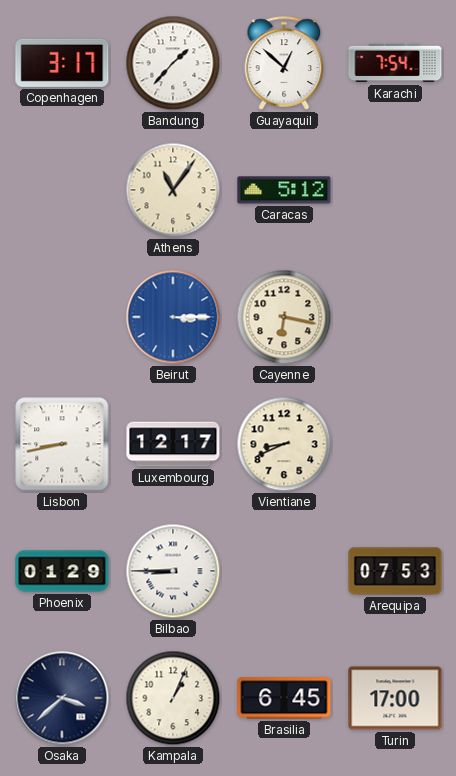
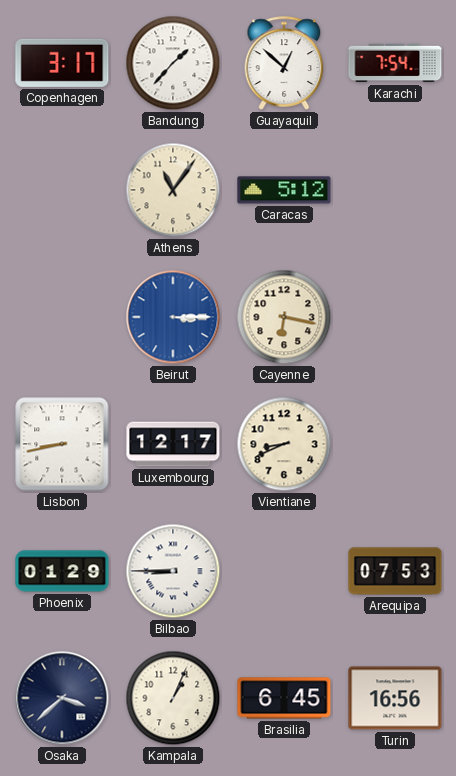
Turin: 17:00 -> 16:56 (395, 698)
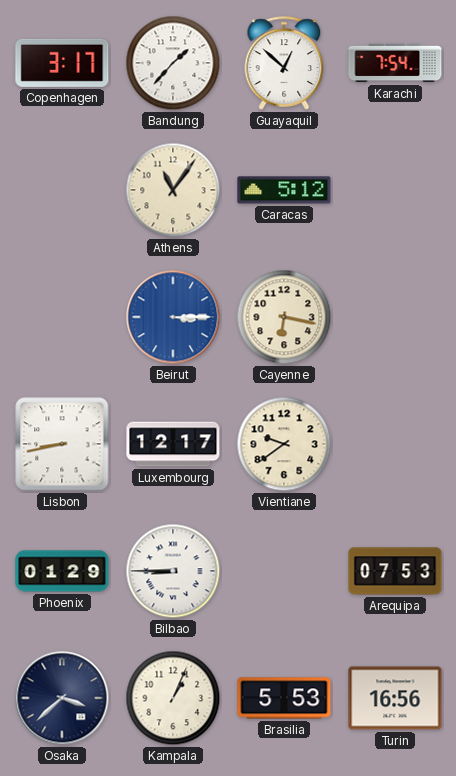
Vientiane: 8:41 -> 9:39 (284, 444)
Brasilia: 6:45 -> 5:53 (284, 698)
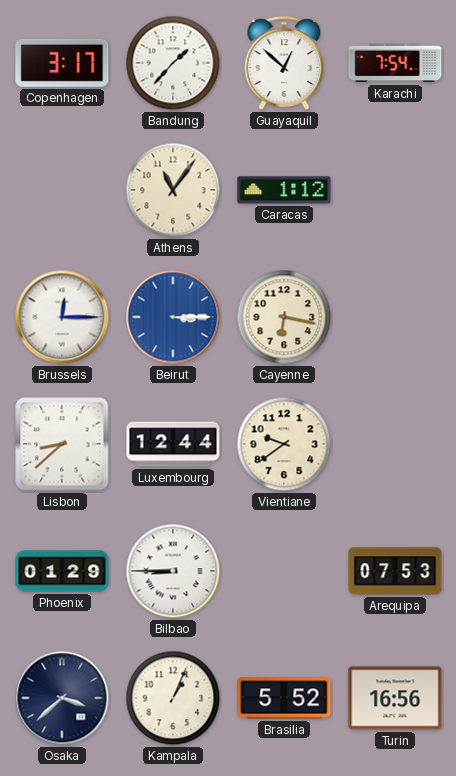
Caracas: 5:12 -> 1:12 (284, 190)
Brussels: none -> 12:15 (62, 317)
Lisbon: 8:43 -> 8:38 (62, 444)
Luxembourg: 12:17 -> 12:44 (173, 444)
Brasilia: 5:53 -> 5:52 (284, 698)
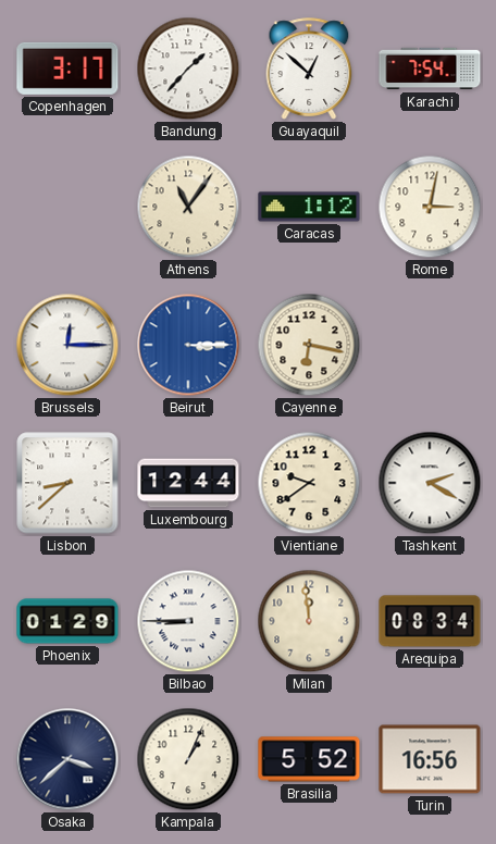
Rome: none -> 3:02 (430, 207)
Tashkent: none -> 2:20 (430, 483)
Milan: none -> 11:59 (309, 621)
Arequipa: 07:53 -> 08:34 (430, 621)
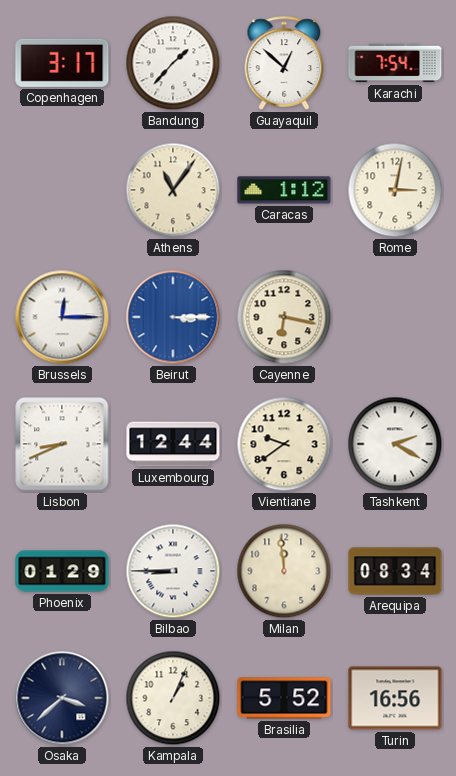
Lisbon: 8:38 -> 8:41 (62, 444)
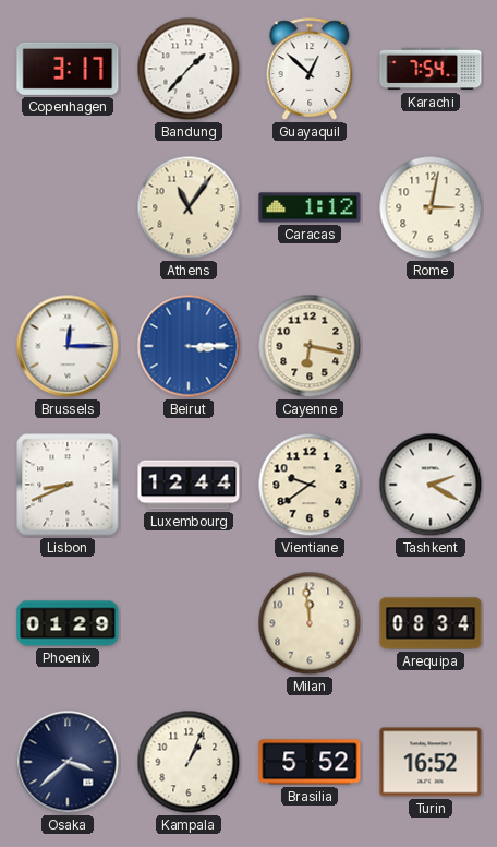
Bilbao: 8:45 -> none (173, 571)
Turin: 16:56 -> 16:52 (431, 762)
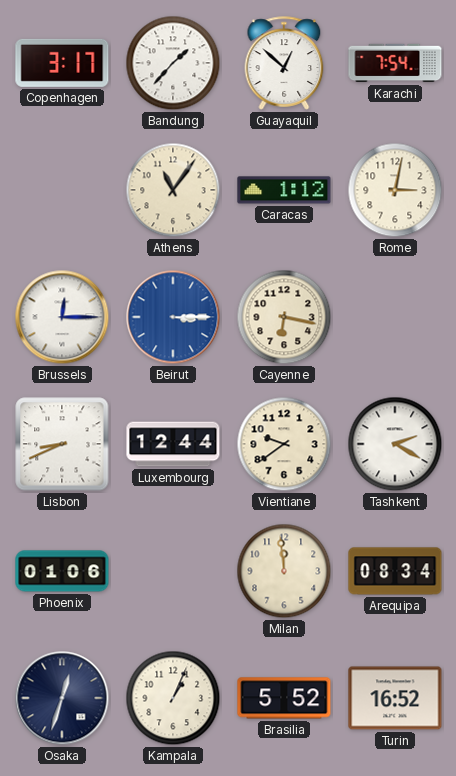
Phoenix: 01:29 -> 01:06 (62, 571)
Osaka: 3:38 -> 12:33 (62, 698)
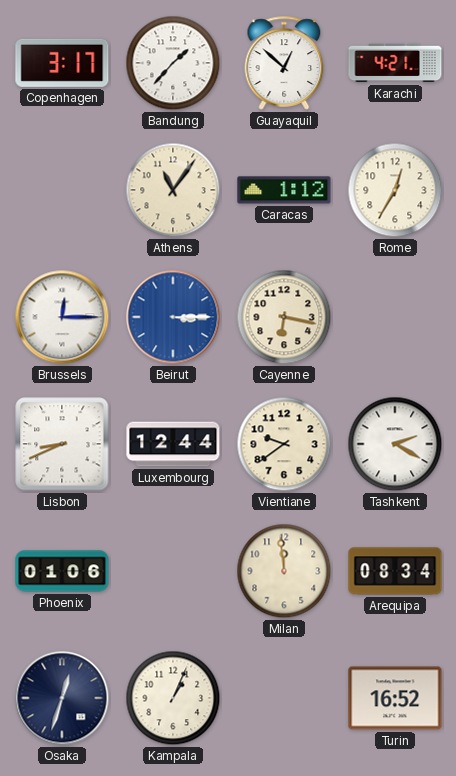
Karachi: 7:54 -> 4:21 (395, 63)
Rome: 3:02 -> 12:35 (395, 190)
Brasilia: 5:52 -> none (284, 698)
